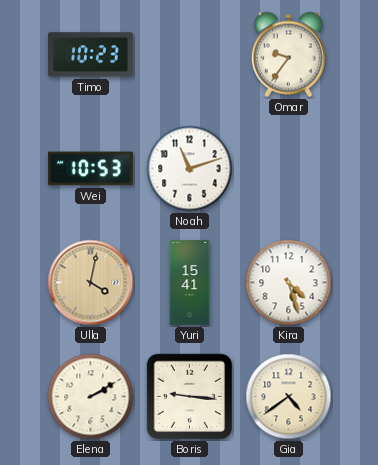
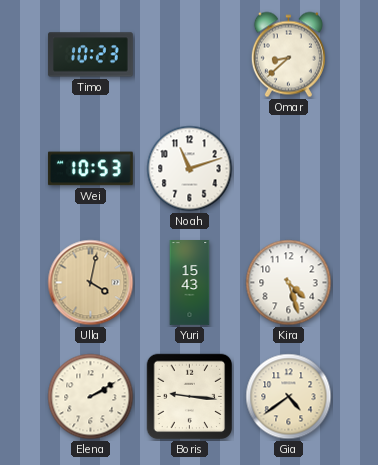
Omar: 9:36 -> 8:38 (288, 55)
Yuri: 15:41 -> 15:43 (190, 283)
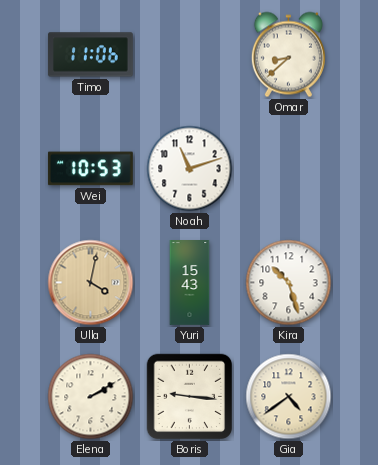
Timo: 10:23 -> 11:06 (90, 55)
Kira: 4:27 -> 10:27 (289, 283)
